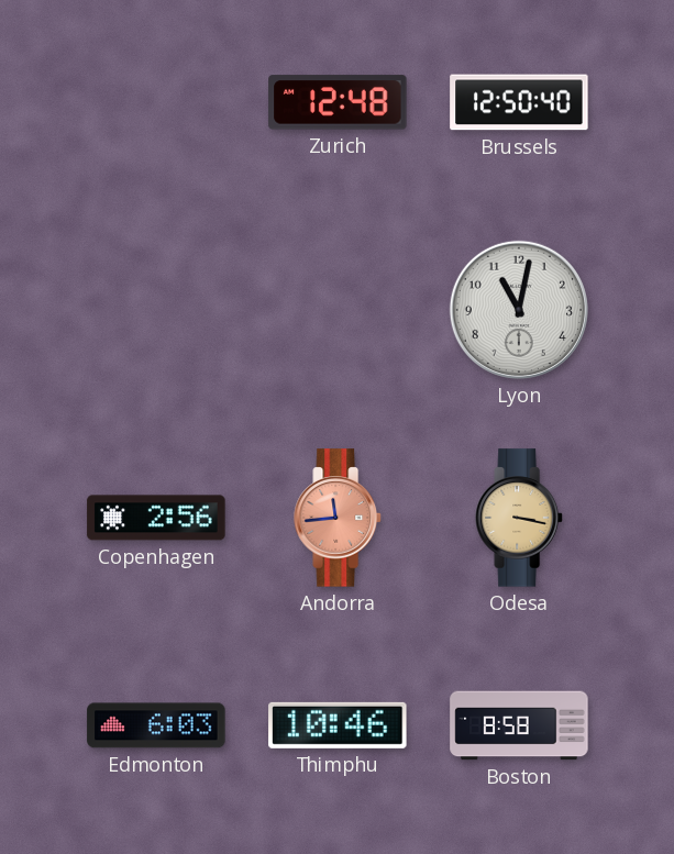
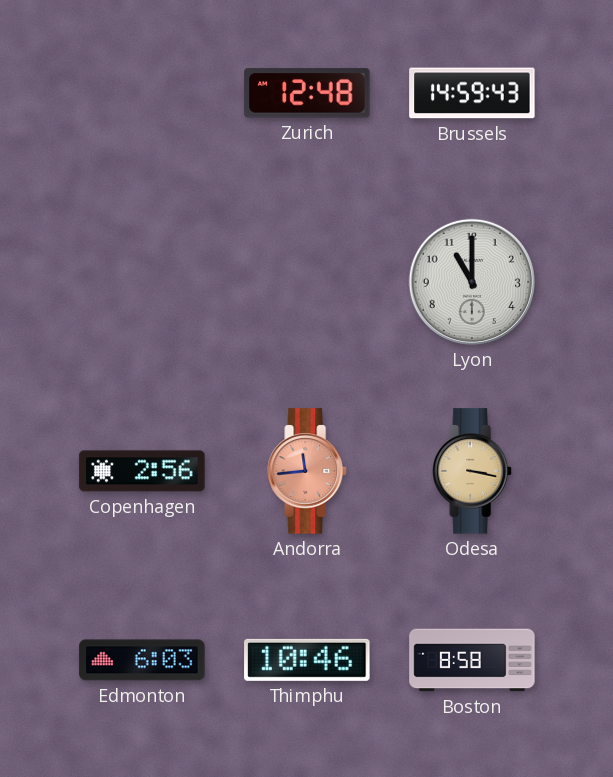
Brussels: 12:50 -> 14:59 (472, 93)
Lyon: 11:02 -> 11:00 (472, 282)
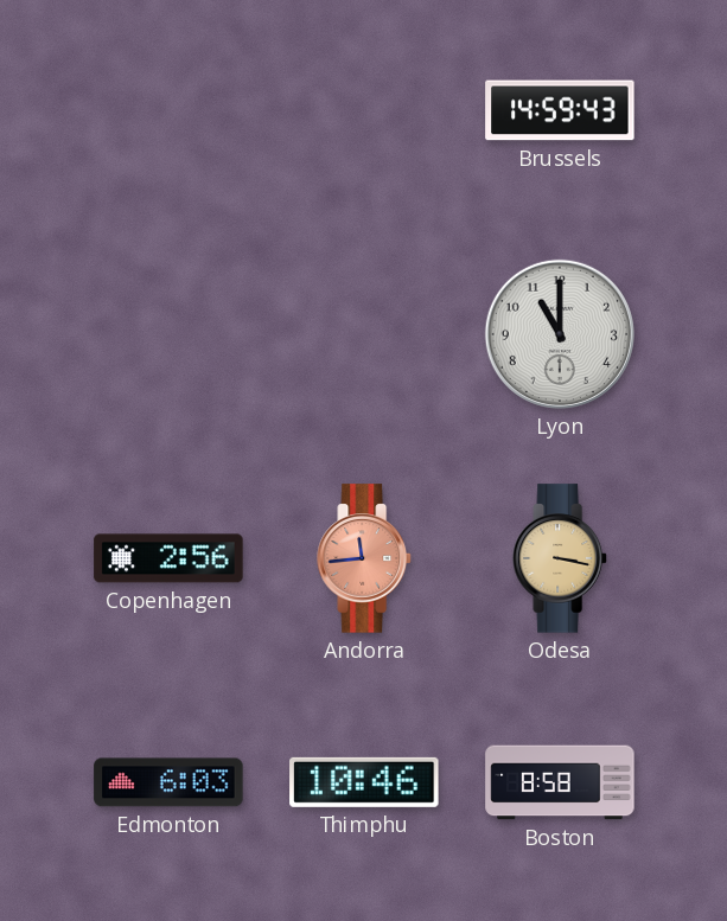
Zurich: 12:48 -> none (307, 93)
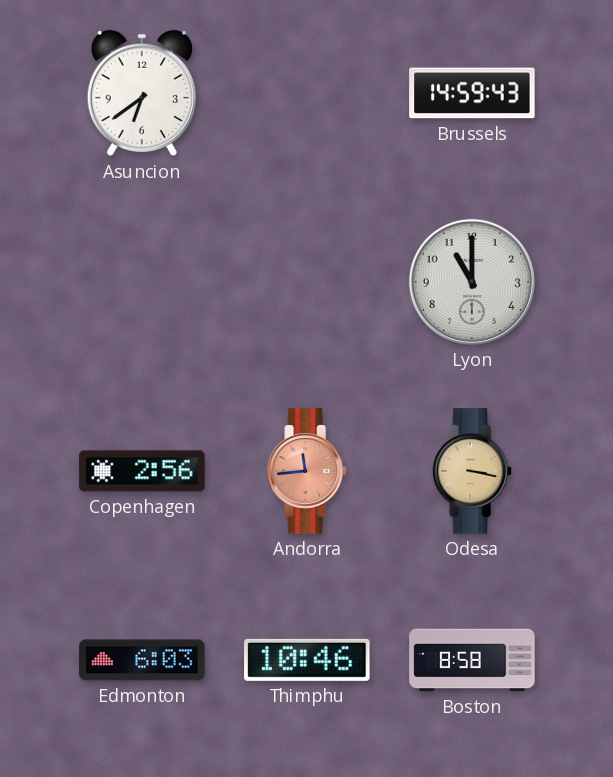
Asuncion: none -> 6:39 (142, 93)
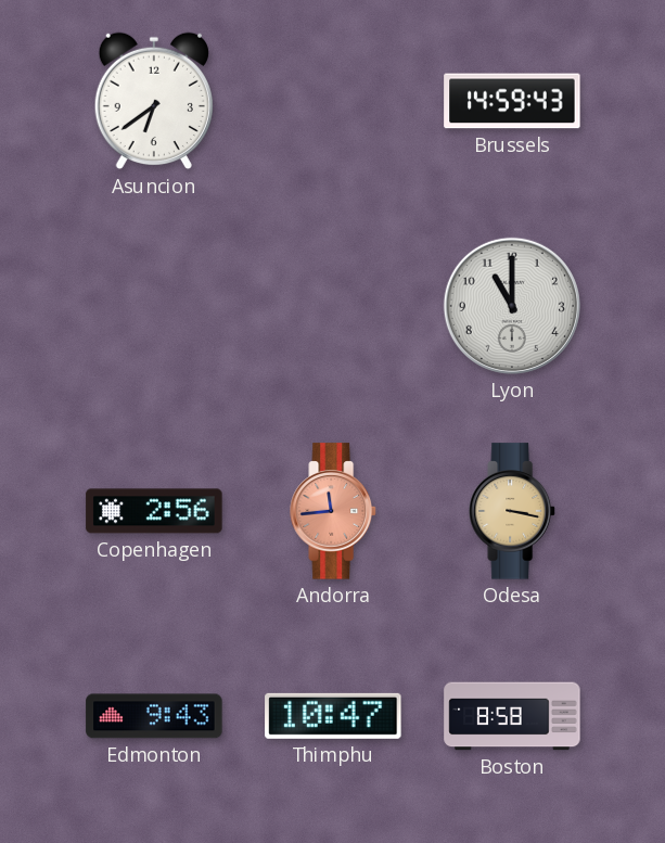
Edmonton: 6:03 -> 9:43 (154, 716)
Thimphu: 10:46 -> 10:47 (333, 716)
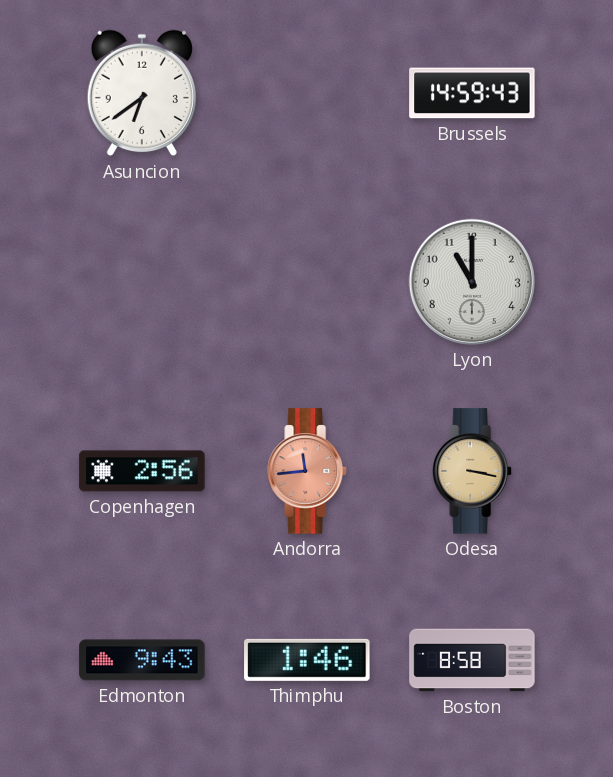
Thimphu: 10:47 -> 1:46 (307, 660)
